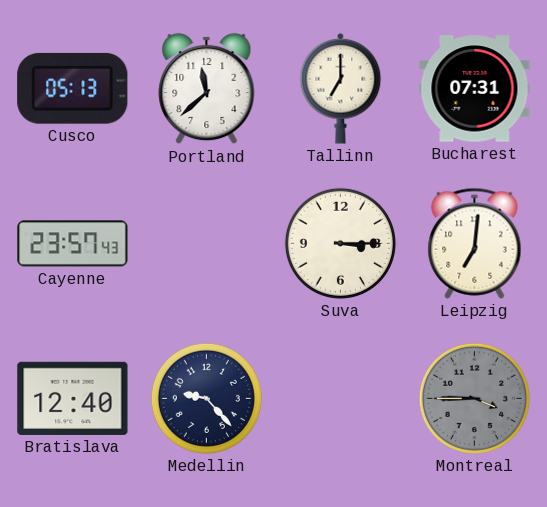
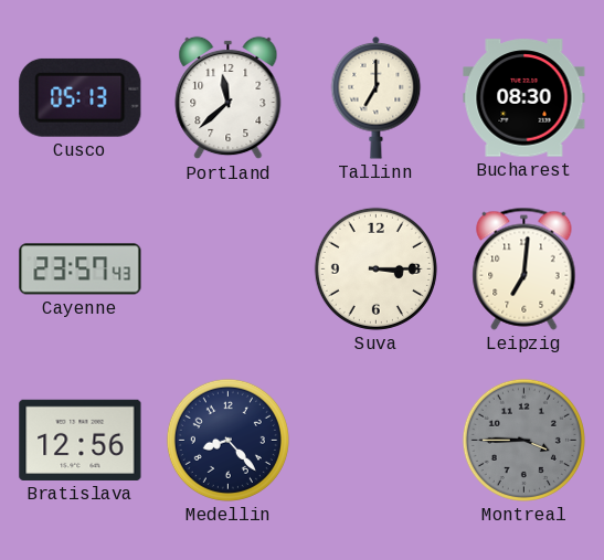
Bucharest: 07:31 -> 08:30 (524, 98)
Bratislava: 12:40 -> 12:56 (81, 440)
Medellin: 9:23 -> 8:23 (227, 440)
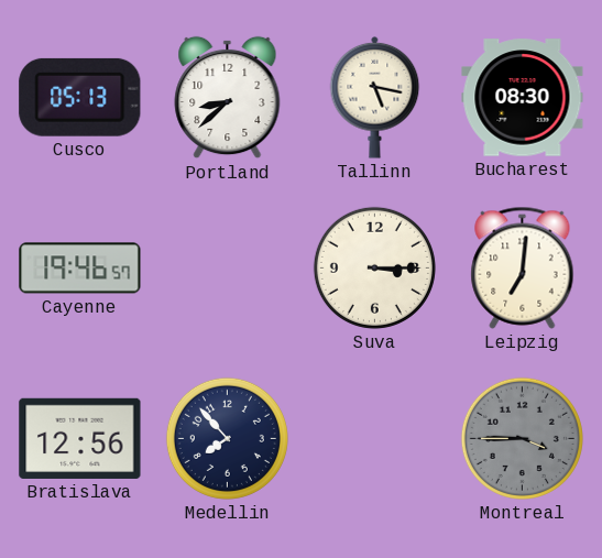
Portland: 11:38 -> 8:38 (228, 98)
Tallinn: 7:00 -> 5:17 (375, 97)
Cayenne: 23:57 -> 19:46 (80, 269)
Medellin: 8:23 -> 7:53 (227, 438)
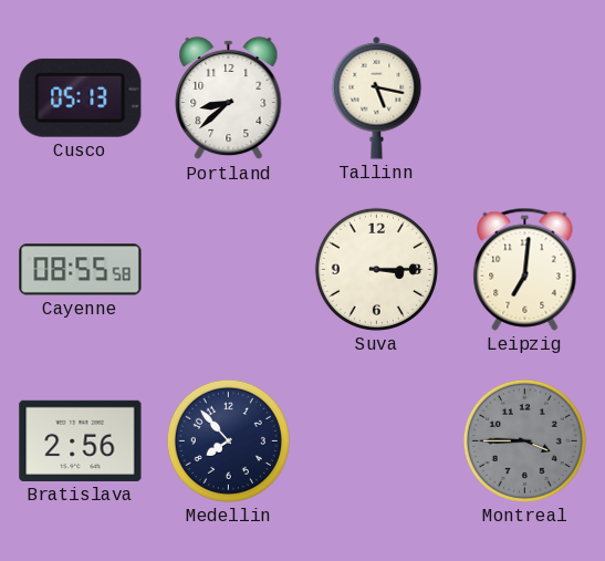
Bucharest: 08:30 -> none (523, 98)
Cayenne: 19:46 -> 08:55 (81, 270)
Bratislava: 12:56 -> 2:56 (81, 440)
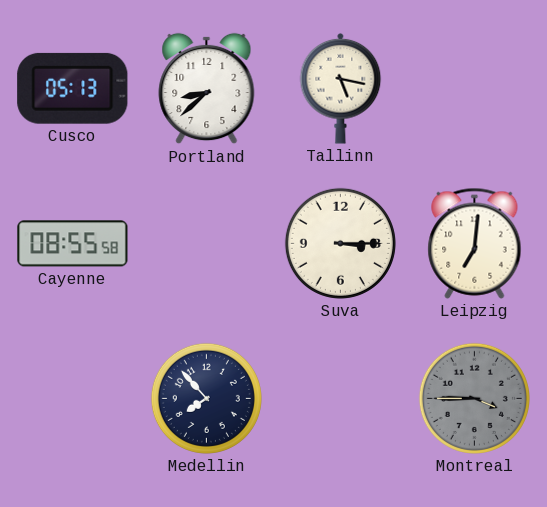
Bratislava: 2:56 -> none (81, 440)
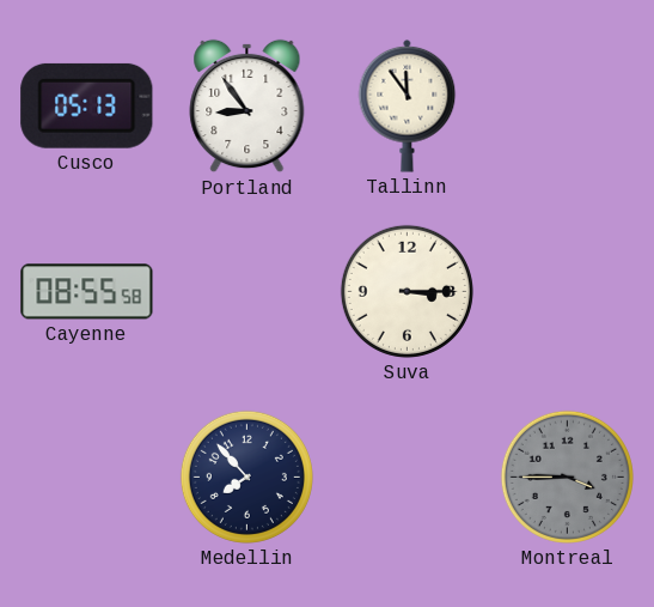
Portland: 8:38 -> 8:54 (247, 107)
Tallinn: 5:17 -> 11:54 (408, 105)
Leipzig: 7:01 -> none (475, 243)
